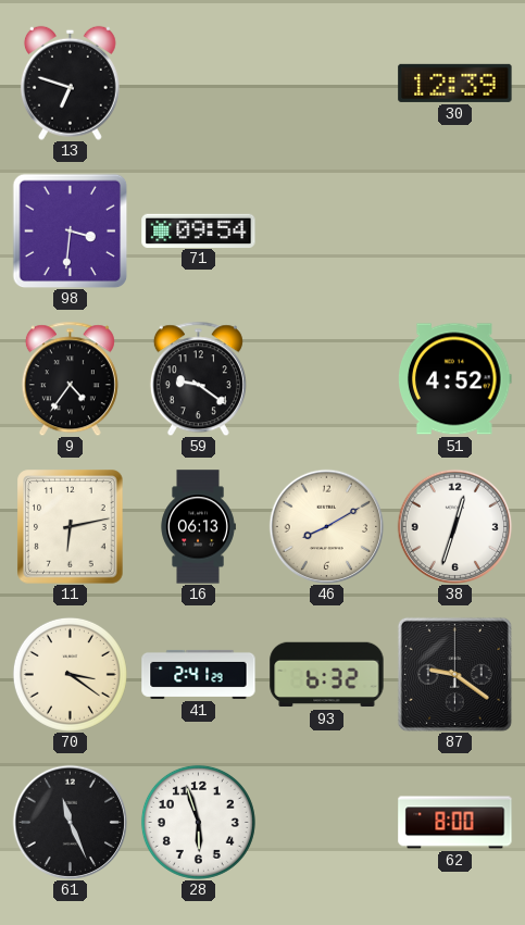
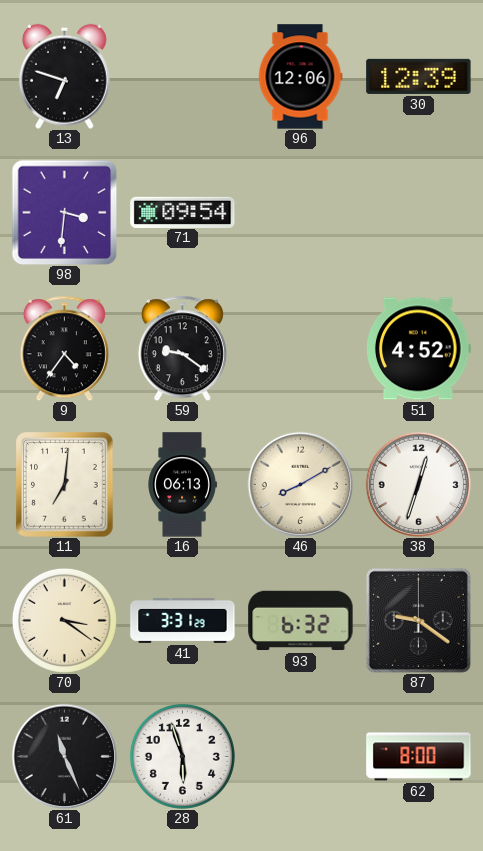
96: none -> 12:06 (300, 77)
11: 6:13 -> 7:01 (65, 485)
41: 2:41 -> 3:31 (183, 620)
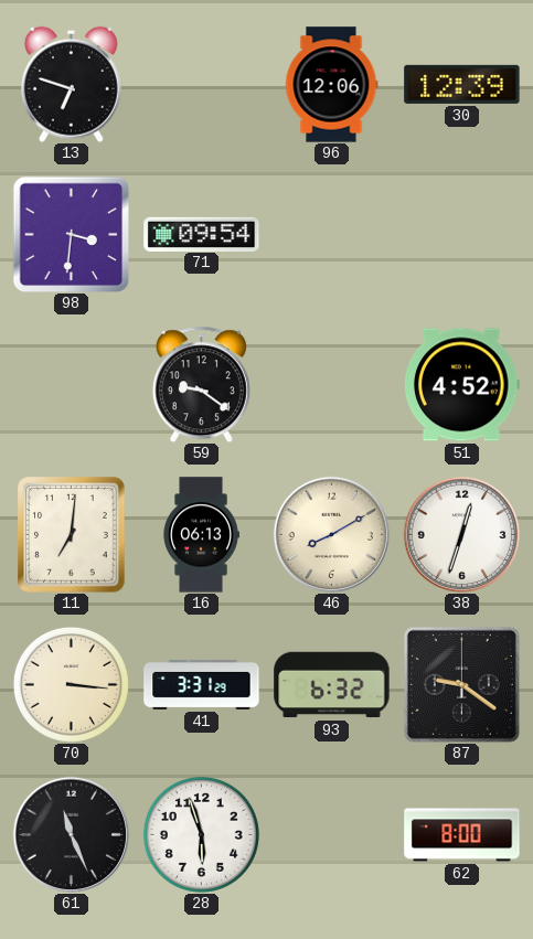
9: 4:36 -> none (64, 348)
70: 3:21 -> 3:16 (71, 684)
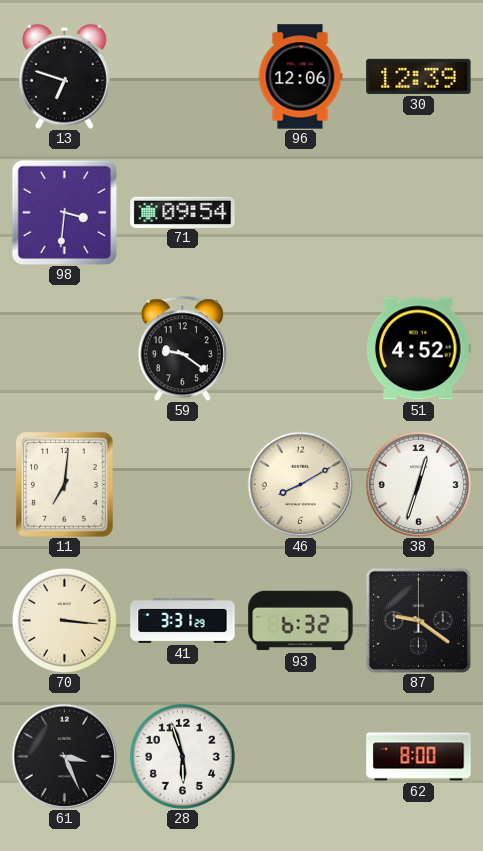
16: 06:13 -> none (201, 535)
61: 11:26 -> 3:26 (64, 756)
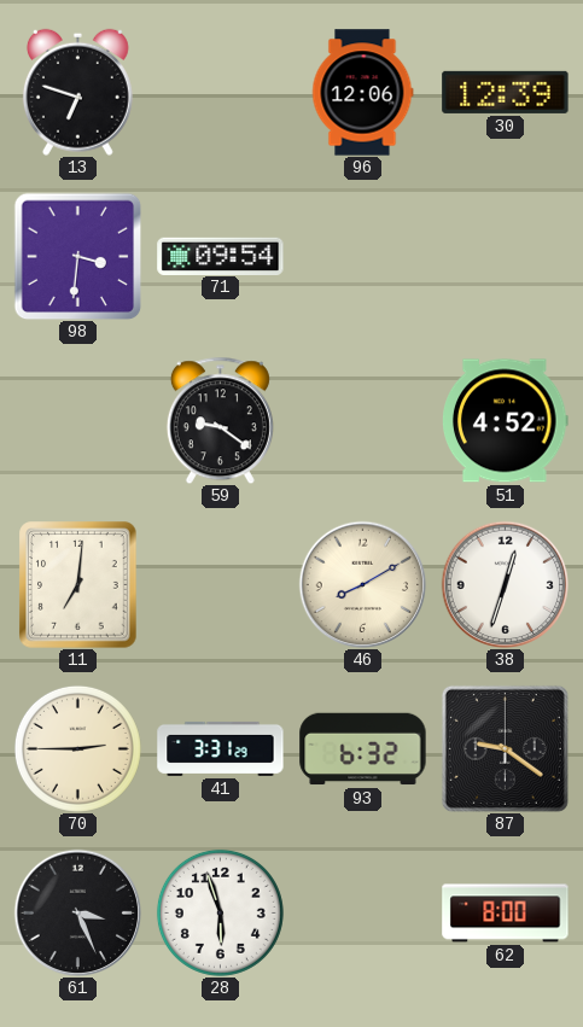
70: 3:16 -> 2:45 (77, 748)
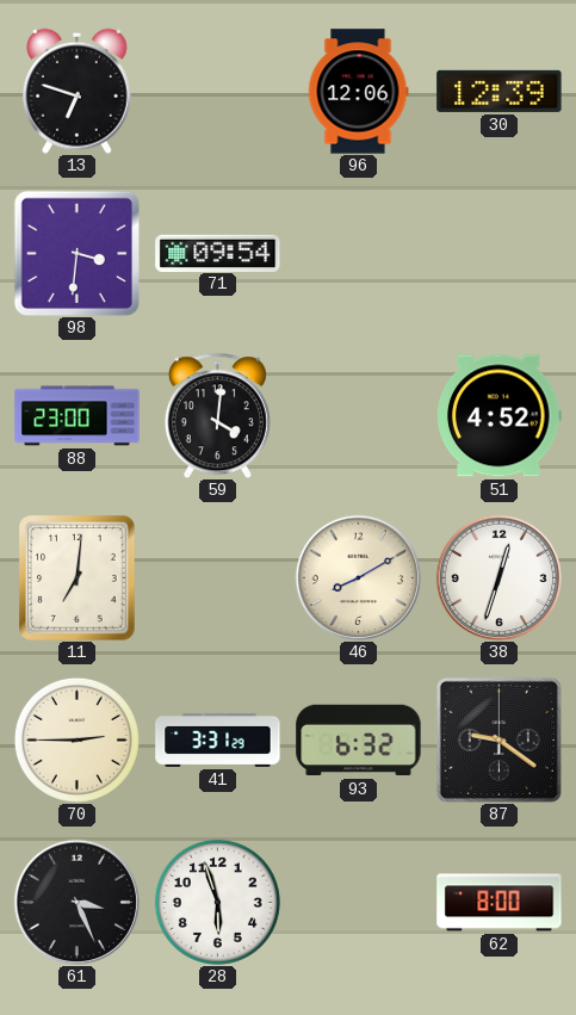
88: none -> 23:00 (78, 416)
59: 9:21 -> 4:01 (217, 415)
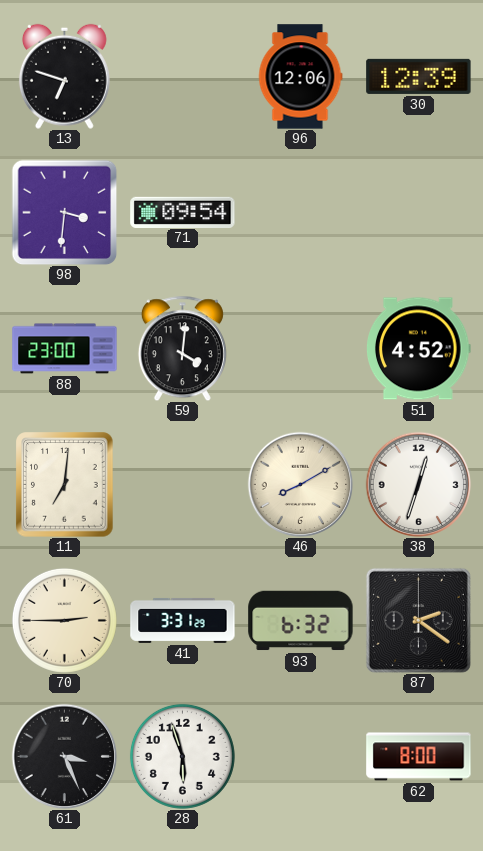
87: 9:21 -> 2:21 (418, 620)
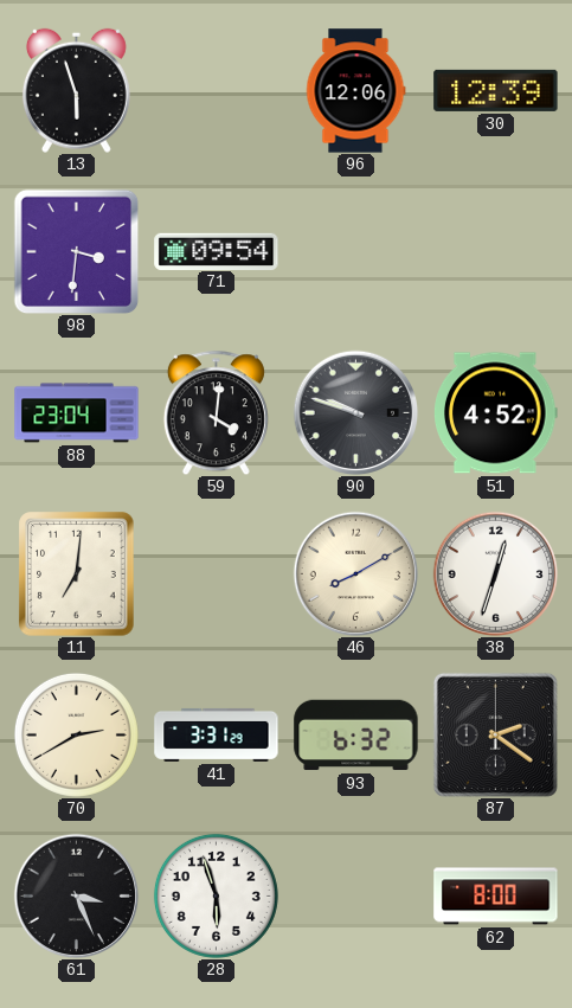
13: 6:48 -> 5:57 (76, 90)
88: 23:00 -> 23:04 (77, 413)
90: none -> 9:48 (355, 412)
70: 2:45 -> 2:40 (76, 734)
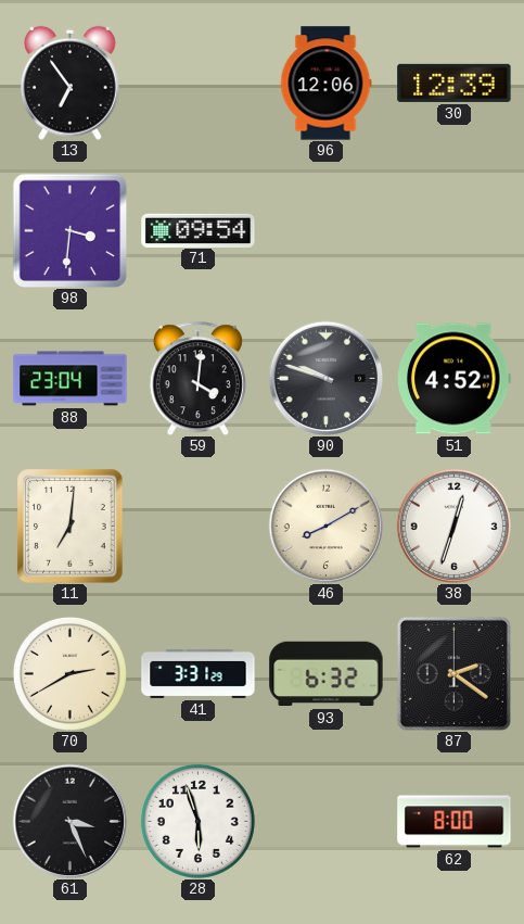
13: 5:57 -> 6:54 (69, 83)
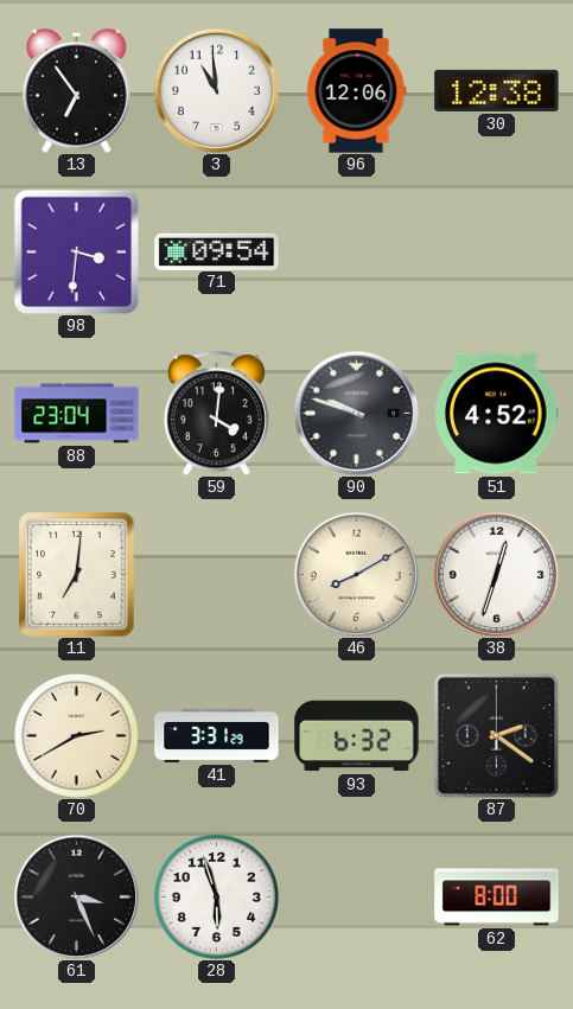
3: none -> 10:59 (216, 90)
30: 12:39 -> 12:38 (497, 90)
